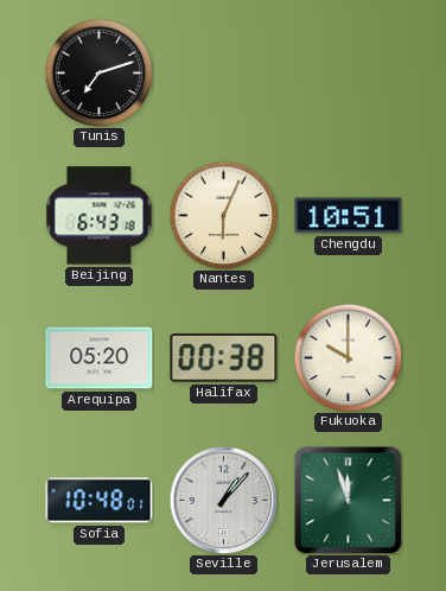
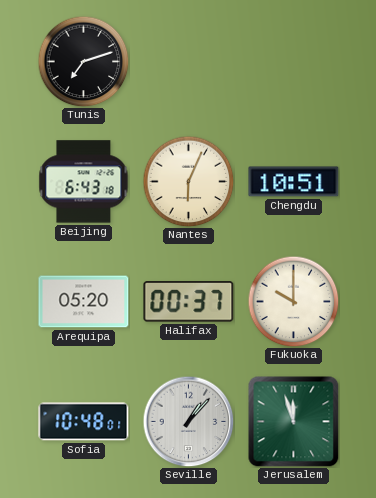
Halifax: 00:38 -> 00:37 (189, 302)
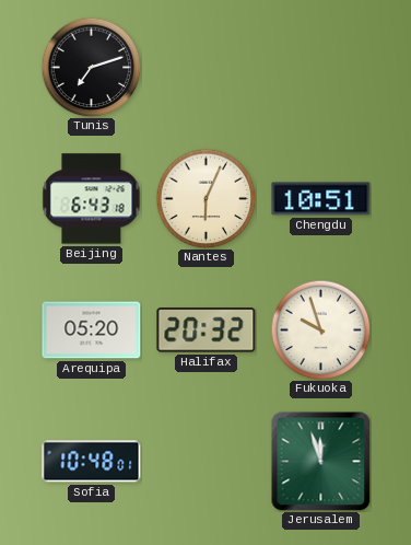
Halifax: 00:37 -> 20:32 (207, 331)
Fukuoka: 10:00 -> 9:57 (320, 329)
Seville: 1:07 -> none (188, 421)
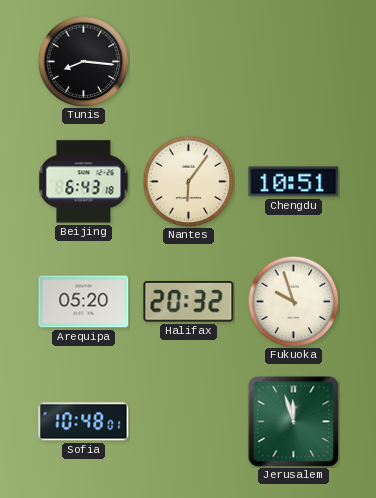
Tunis: 7:12 -> 8:16 (83, 61)
Nantes: 6:04 -> 6:06 (188, 181)
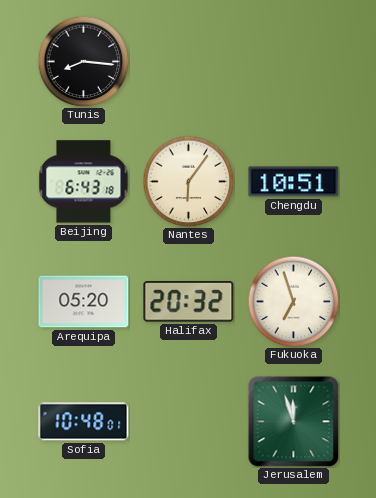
Fukuoka: 9:57 -> 6:57 (293, 301)
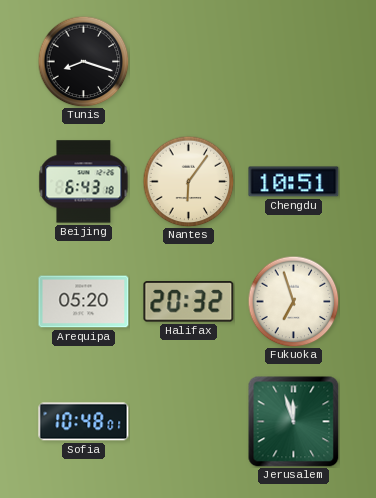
Tunis: 8:16 -> 8:18 (83, 61)
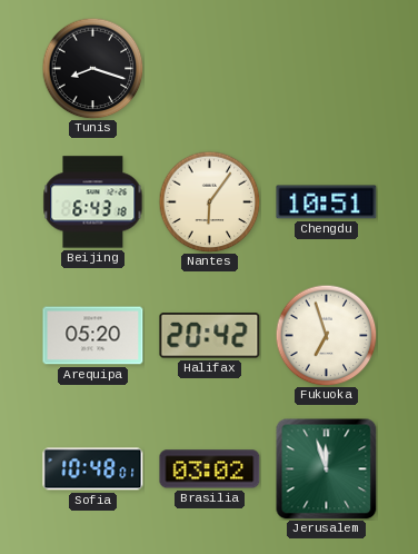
Halifax: 20:32 -> 20:42 (210, 336)
Brasilia: none -> 03:02 (210, 469)
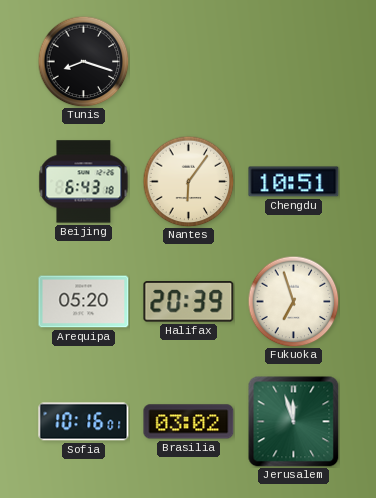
Halifax: 20:42 -> 20:39 (189, 302)
Sofia: 10:48 -> 10:16 (84, 422)
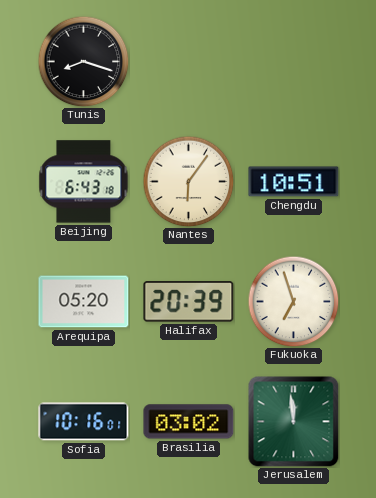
Jerusalem: 11:57 -> 11:59 (293, 421)
